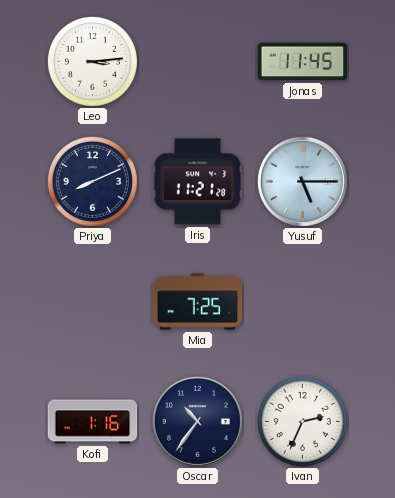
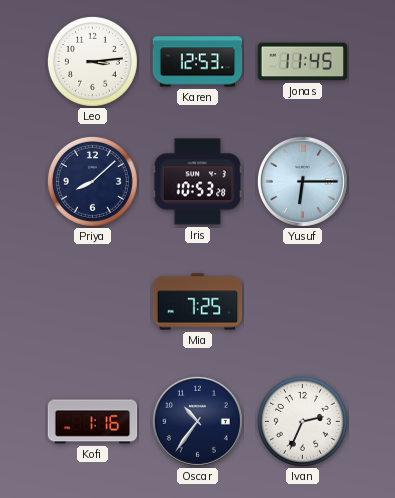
Karen: none -> 12:53 (198, 62)
Priya: 8:11 -> 8:08 (92, 181)
Iris: 11:21 -> 10:53 (198, 182)
Yusuf: 5:15 -> 6:15 (302, 181)
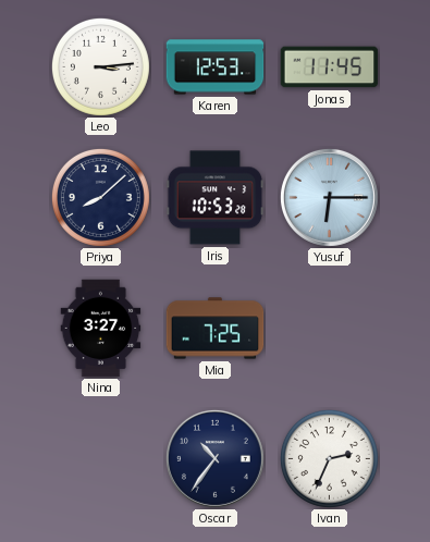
Nina: none -> 3:27 (101, 329)
Kofi: 1:16 -> none (93, 422)
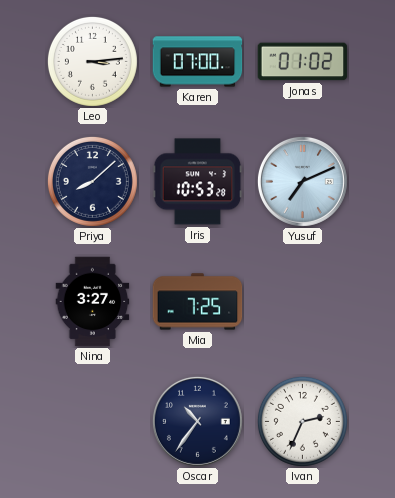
Karen: 12:53 -> 07:00 (198, 62)
Jonas: 11:45 -> 01:02 (303, 62)
Yusuf: 6:15 -> 7:11 (302, 181)
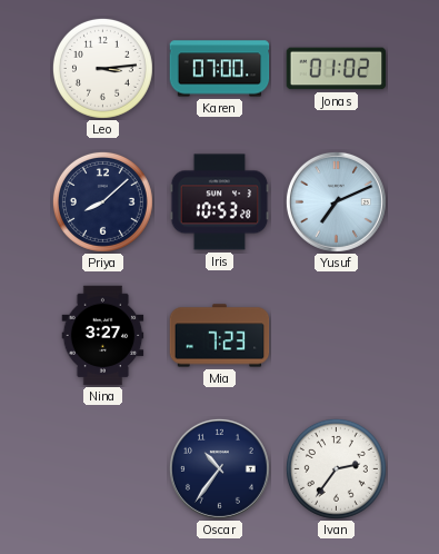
Mia: 7:25 -> 7:23 (220, 336)
Ivan: 2:34 -> 2:36 (336, 468)
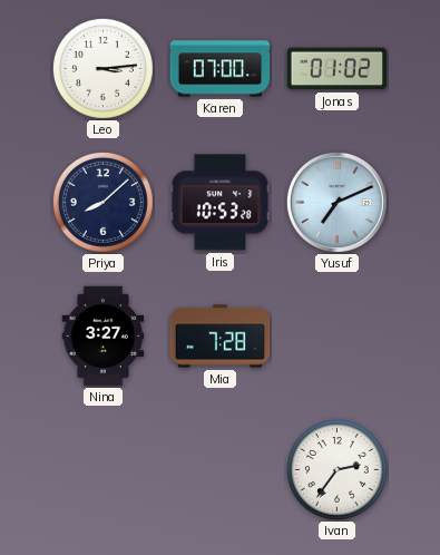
Mia: 7:23 -> 7:28 (221, 337)
Oscar: 10:36 -> none (219, 468)
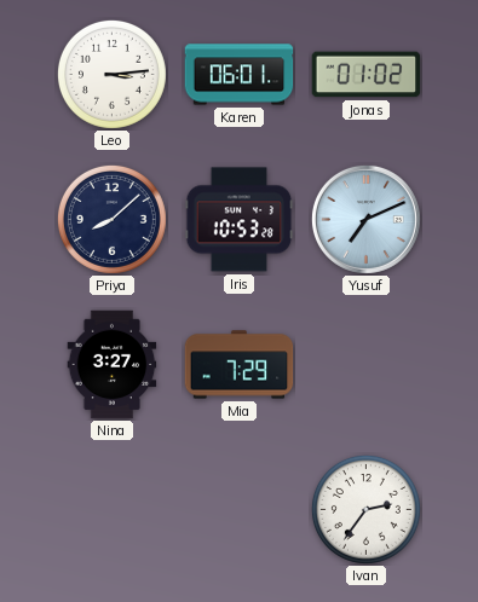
Karen: 07:00 -> 06:01 (240, 75)
Mia: 7:28 -> 7:29 (240, 365)
